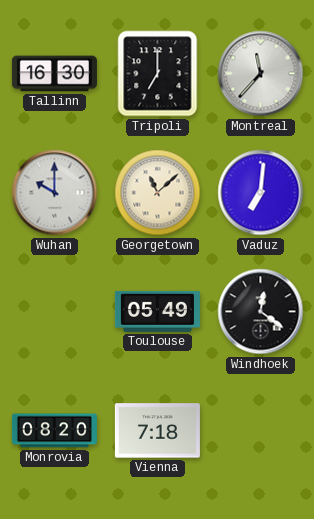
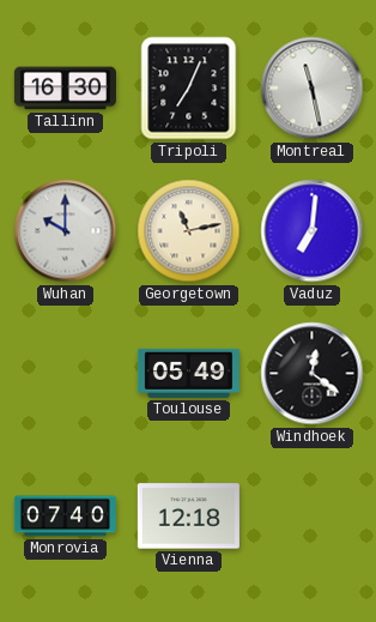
Tripoli: 7:00 -> 7:04 (189, 89)
Montreal: 11:37 -> 11:28 (313, 89)
Georgetown: 11:08 -> 11:13 (189, 231)
Monrovia: 08:20 -> 07:40 (65, 517)
Vienna: 7:18 -> 12:18 (188, 517)
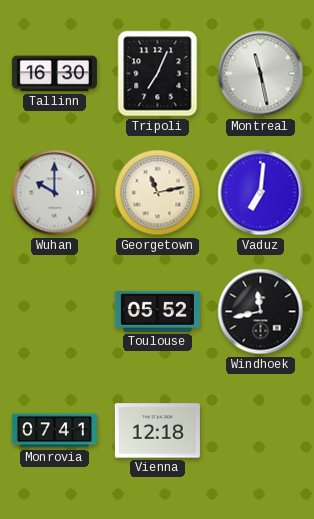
Toulouse: 05:49 -> 05:52 (157, 311)
Windhoek: 12:21 -> 11:43 (261, 312)
Monrovia: 07:40 -> 07:41 (54, 431)
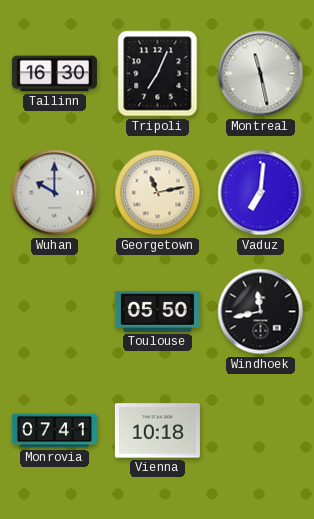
Toulouse: 05:52 -> 05:50 (157, 311)
Vienna: 12:18 -> 10:18 (157, 431)
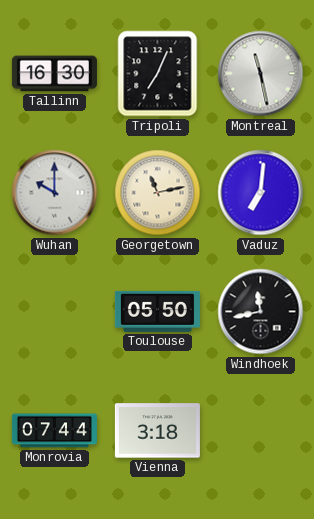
Monrovia: 07:41 -> 07:44 (54, 431)
Vienna: 10:18 -> 3:18 (157, 431)
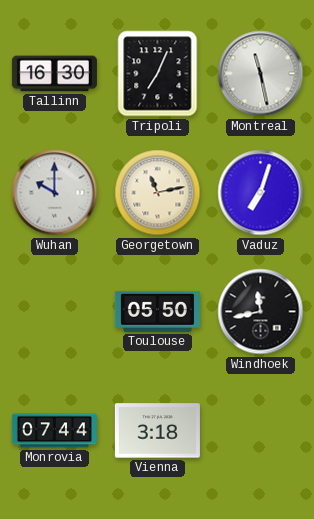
Vaduz: 7:01 -> 7:03 (261, 193)
